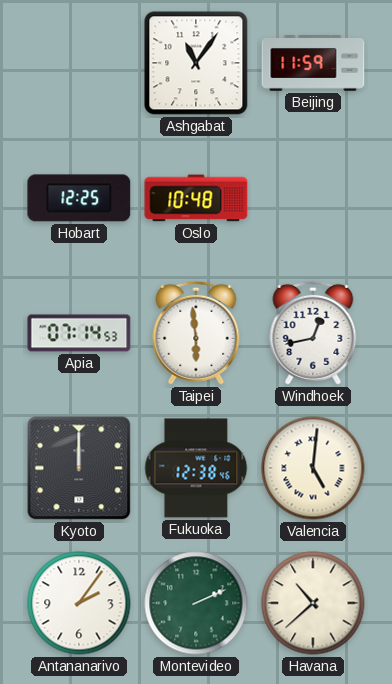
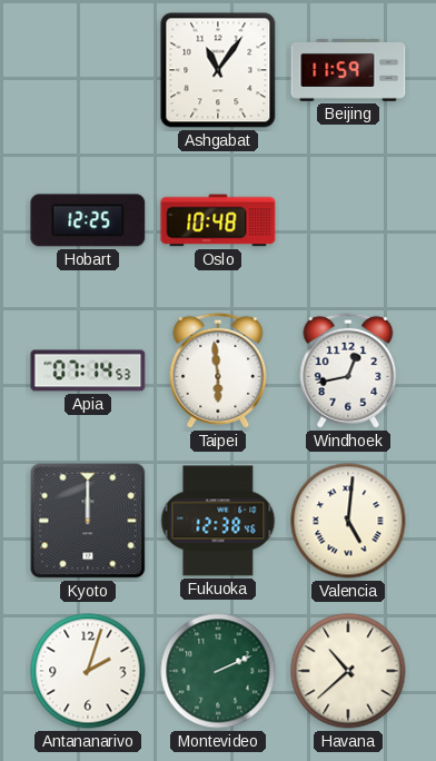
Antananarivo: 2:06 -> 2:03 (88, 671)
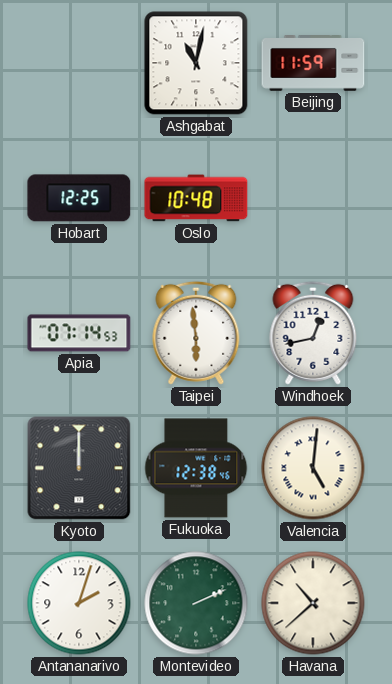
Ashgabat: 11:06 -> 11:02 (196, 63)
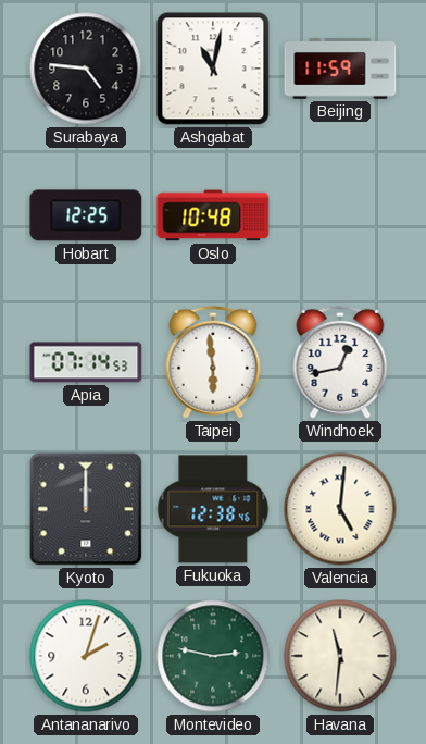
Surabaya: none -> 4:46 (86, 69)
Montevideo: 2:11 -> 2:47 (213, 656)
Havana: 10:38 -> 11:31 (340, 656)
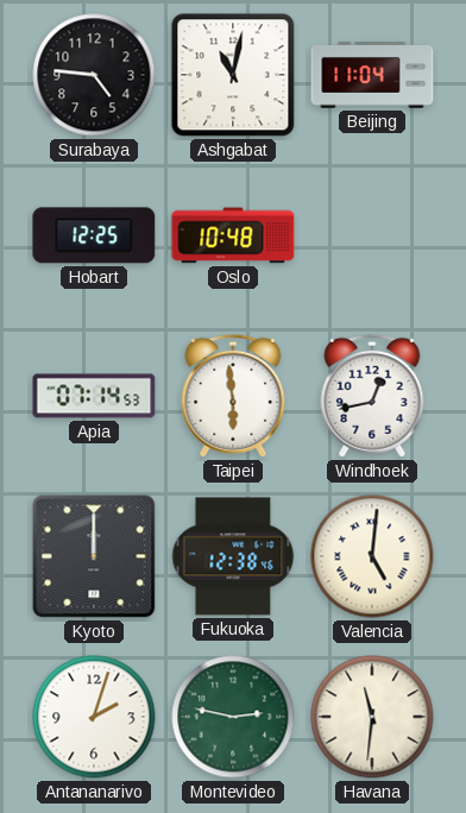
Beijing: 11:59 -> 11:04 (372, 76)
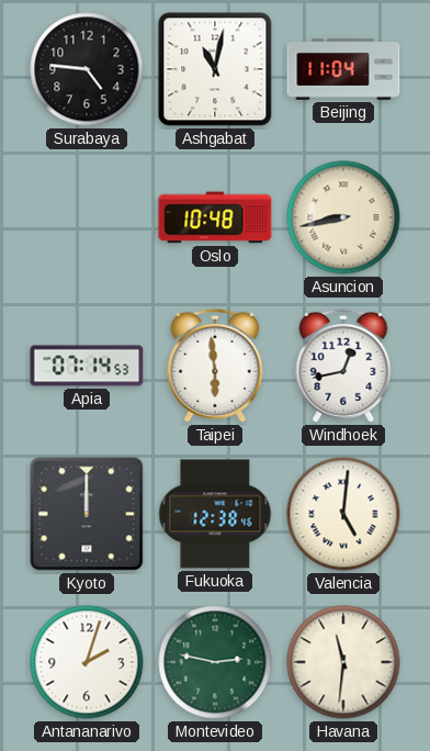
Hobart: 12:25 -> none (94, 235)
Asuncion: none -> 8:43 (343, 217)
